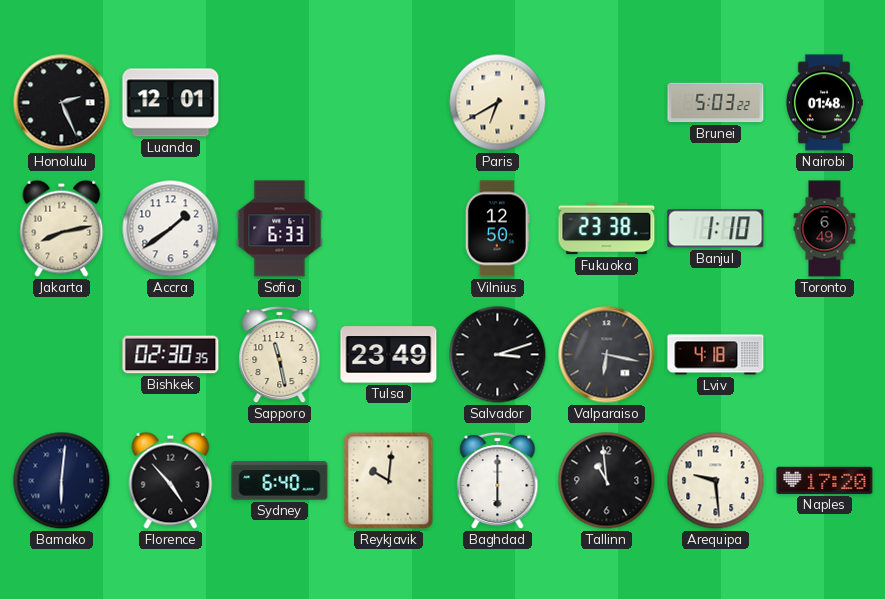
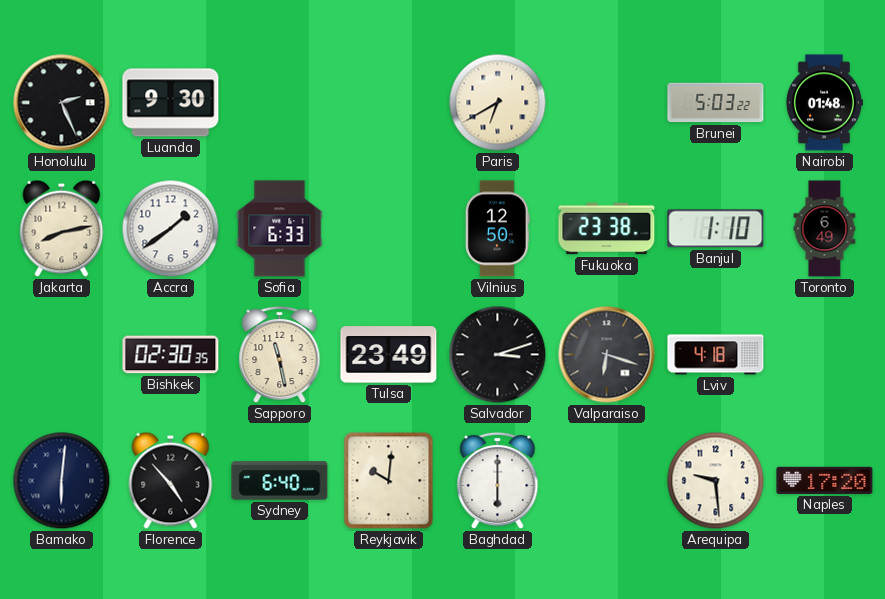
Luanda: 12:01 -> 9:30 (171, 103)
Valparaiso: 6:17 -> 6:18 (607, 355)
Tallinn: 10:59 -> none (607, 481)
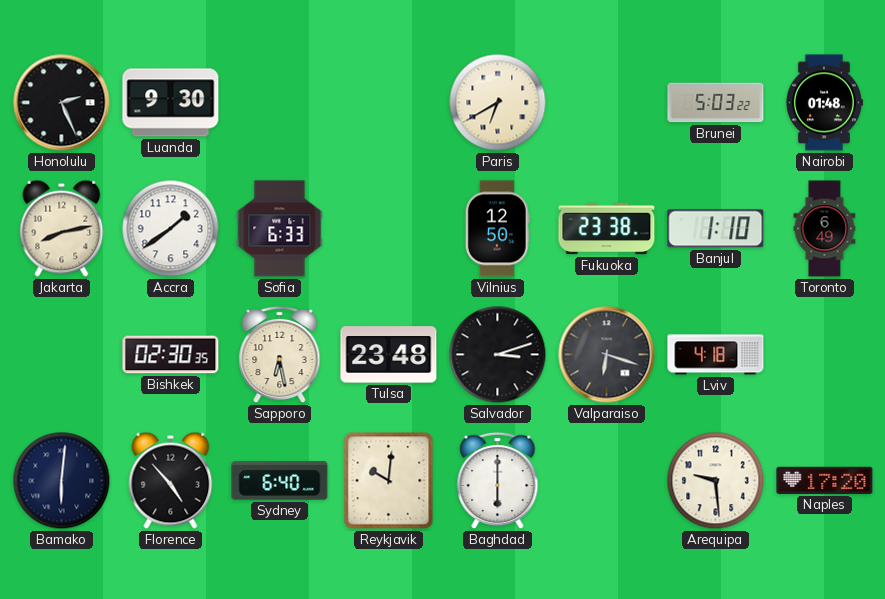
Sapporo: 11:28 -> 6:28 (280, 355)
Tulsa: 23:49 -> 23:48 (389, 355)
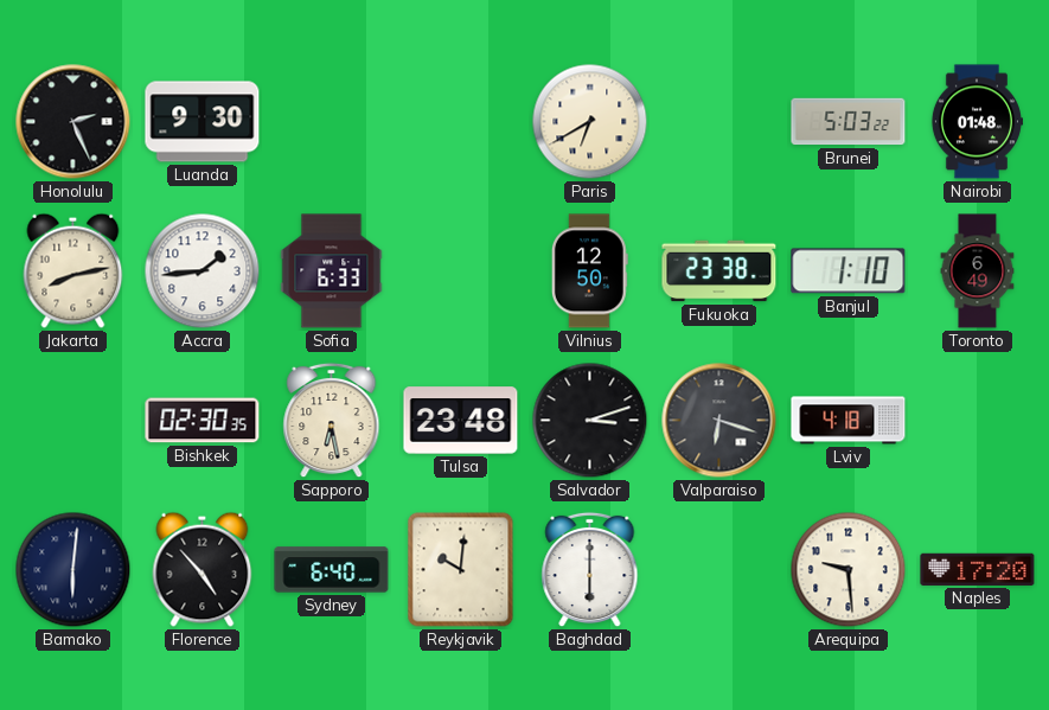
Accra: 1:39 -> 1:44 (203, 271)
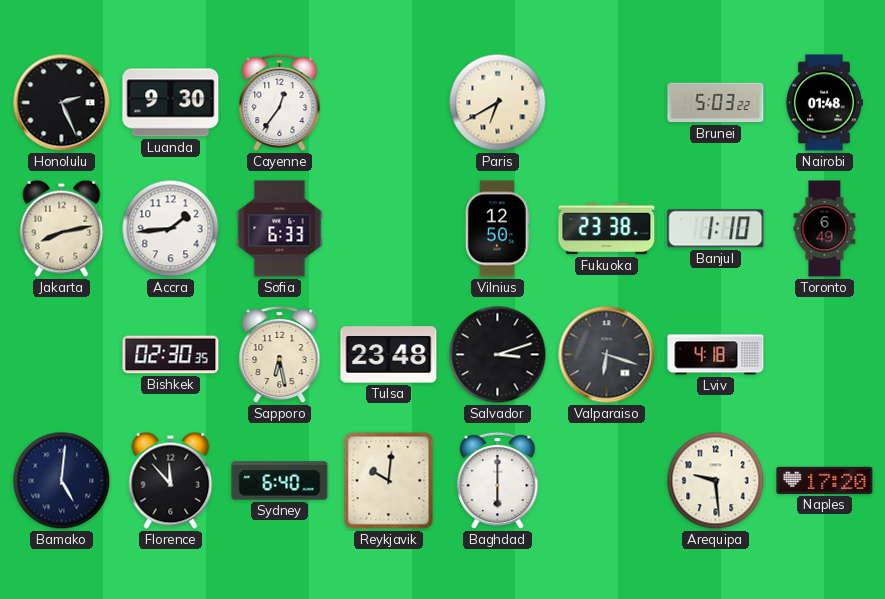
Cayenne: none -> 12:36 (280, 103)
Bamako: 6:01 -> 5:01 (62, 481)
Florence: 4:53 -> 11:53 (171, 480)
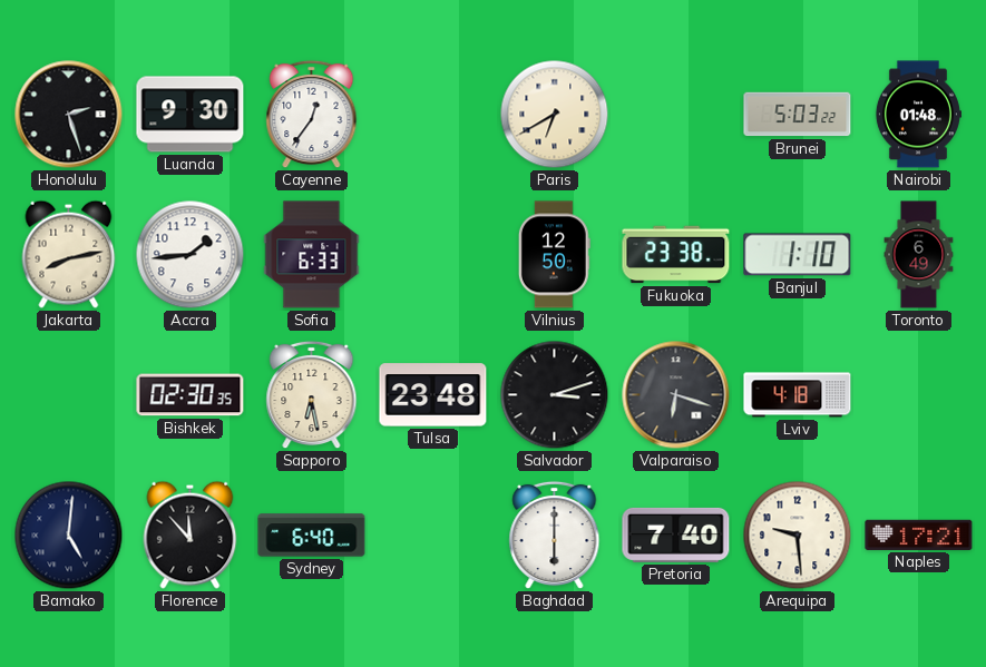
Honolulu: 2:26 -> 2:27 (69, 115)
Reykjavik: 10:01 -> none (389, 481)
Pretoria: none -> 7:40 (676, 534)
Naples: 17:20 -> 17:21 (919, 534)
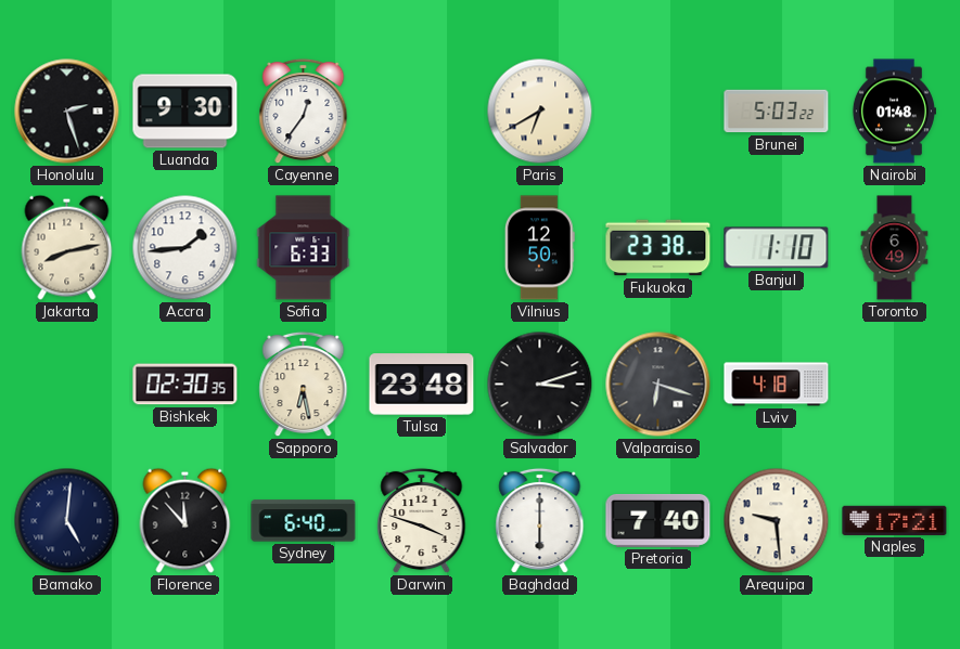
Darwin: none -> 3:48 (422, 521)
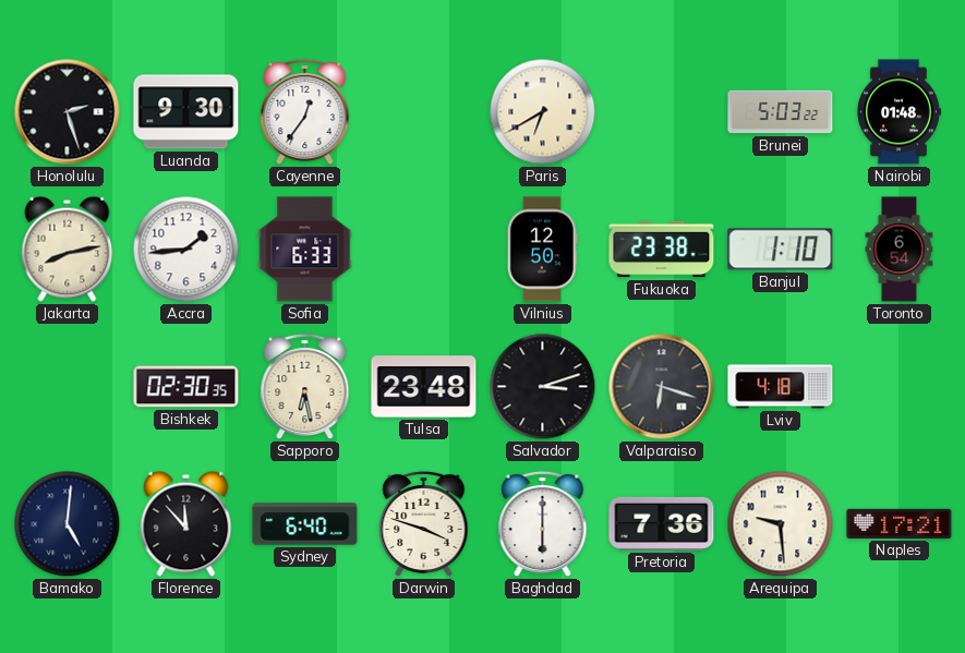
Toronto: 6:49 -> 6:54 (900, 250)
Pretoria: 7:40 -> 7:36 (662, 523)
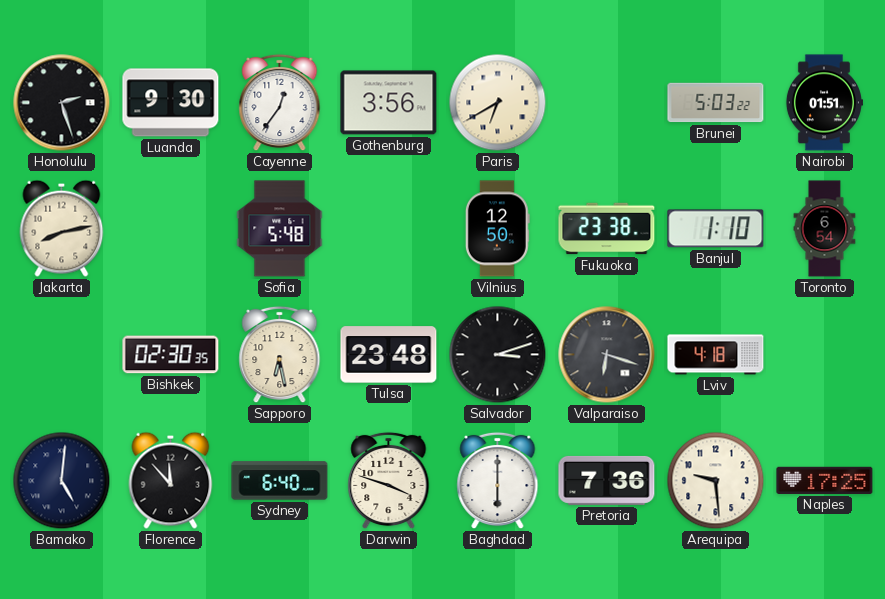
Gothenburg: none -> 3:56 (389, 103)
Nairobi: 01:48 -> 01:51 (824, 103)
Accra: 1:44 -> none (186, 250)
Sofia: 6:33 -> 5:48 (280, 229)
Naples: 17:21 -> 17:25 (825, 480)
